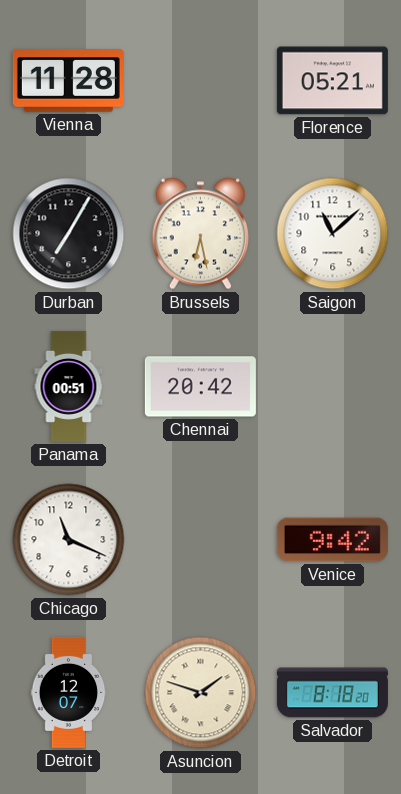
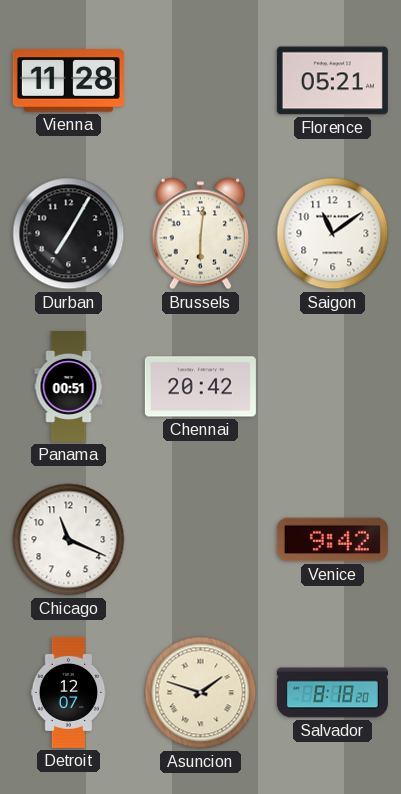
Brussels: 6:28 -> 6:01 (200, 234)
Saigon: 11:08 -> 11:09 (333, 234)
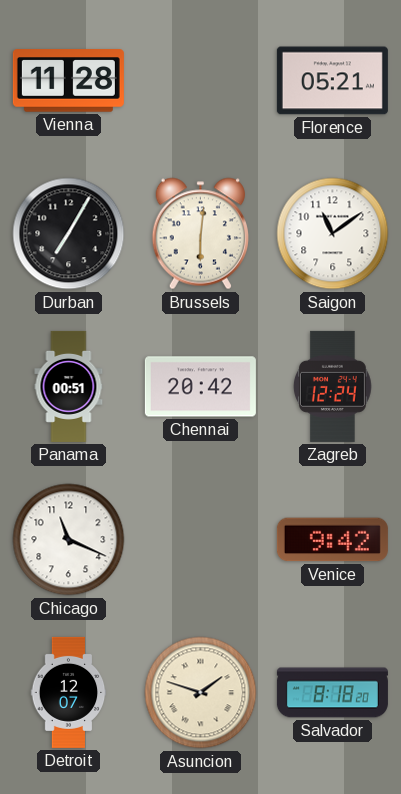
Zagreb: none -> 12:24 (332, 386)
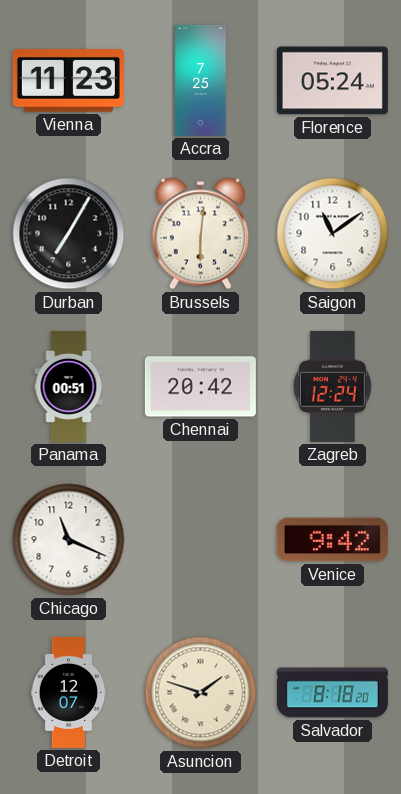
Vienna: 11:28 -> 11:23 (68, 81)
Accra: none -> 7:25 (201, 80)
Florence: 05:21 -> 05:24 (332, 81)
